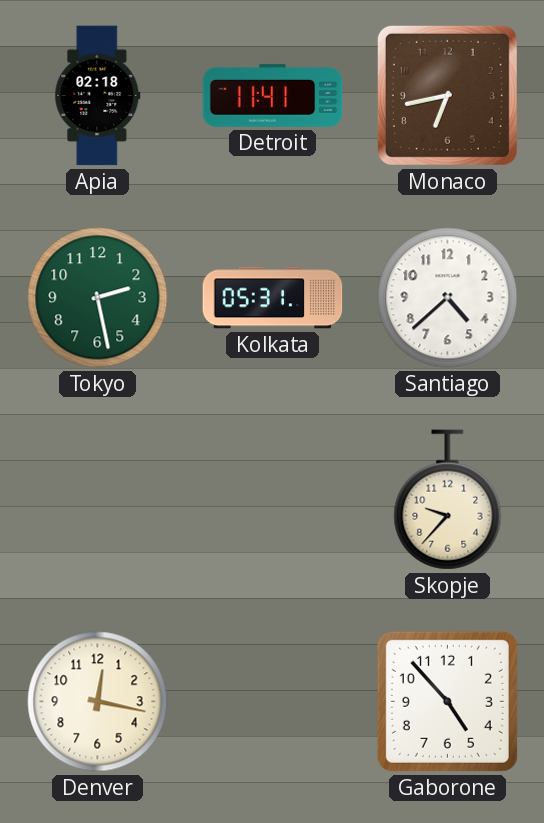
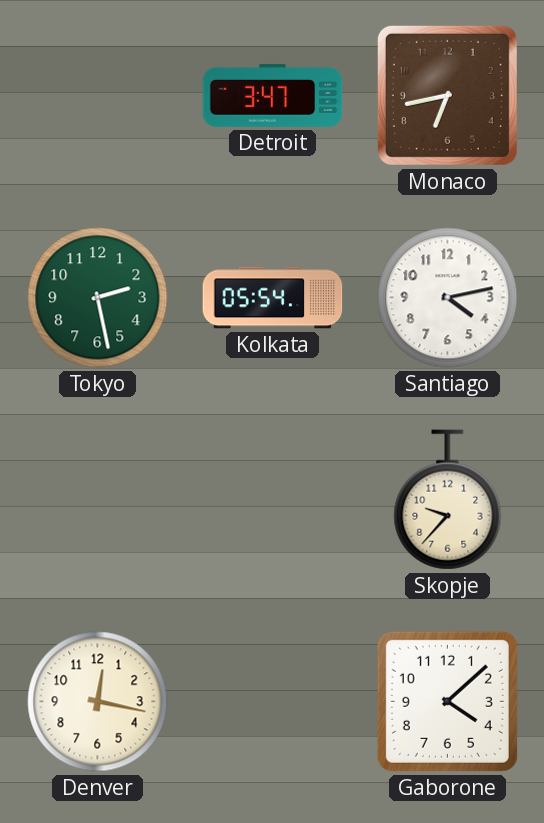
Apia: 02:18 -> none (98, 96)
Detroit: 11:41 -> 3:47 (273, 95)
Kolkata: 05:31 -> 05:54 (273, 298)
Santiago: 4:38 -> 4:13 (448, 298)
Gaborone: 4:53 -> 4:08 (447, 701)
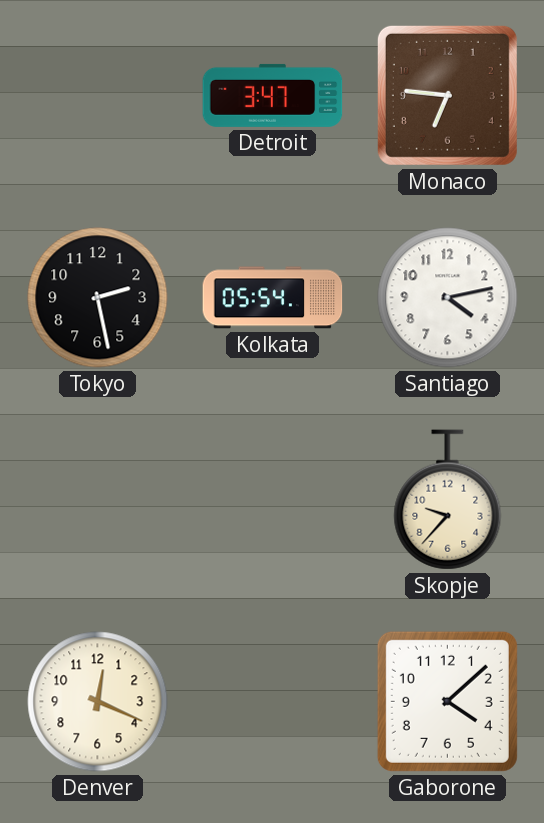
Monaco: 6:43 -> 6:46 (447, 95)
Tokyo dial: green -> black (98, 298)
Denver: 12:17 -> 12:19 (98, 702)
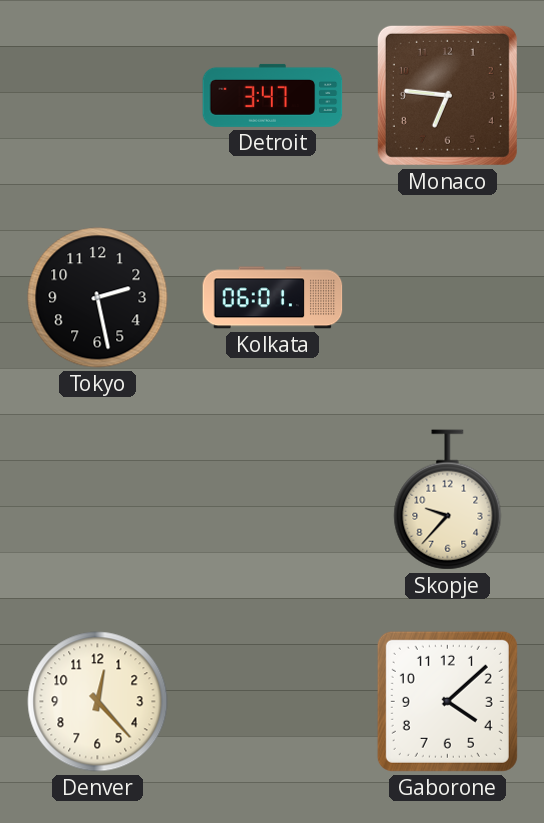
Kolkata: 05:54 -> 06:01 (273, 298)
Santiago: 4:13 -> none (448, 298)
Denver: 12:19 -> 12:23 (98, 702)
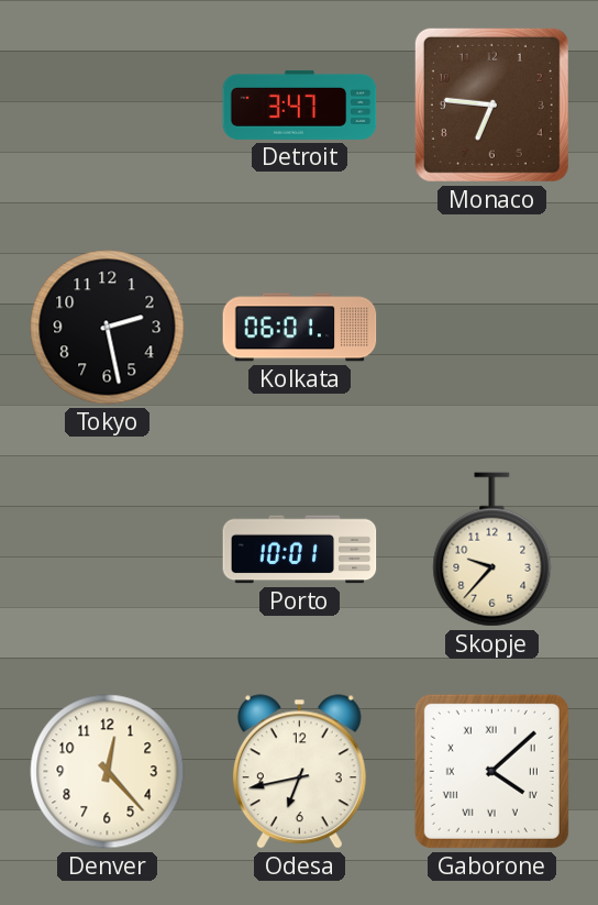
Porto: none -> 10:01 (300, 550)
Odesa: none -> 6:43 (299, 772)
Gaborone numerals: Arabic -> Roman (491, 771)
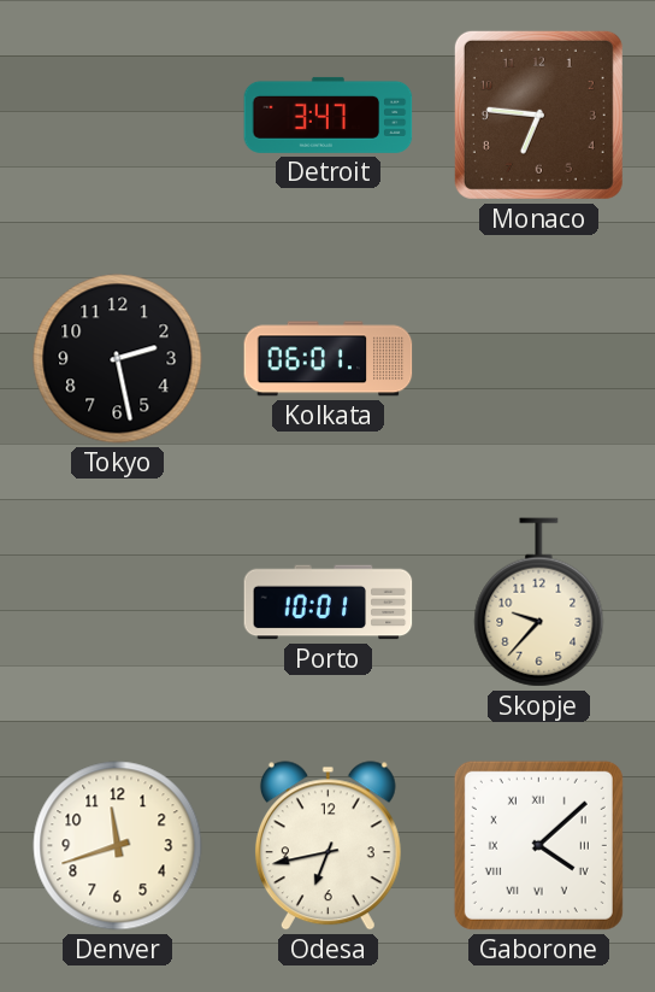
Denver: 12:23 -> 11:42 (118, 846)
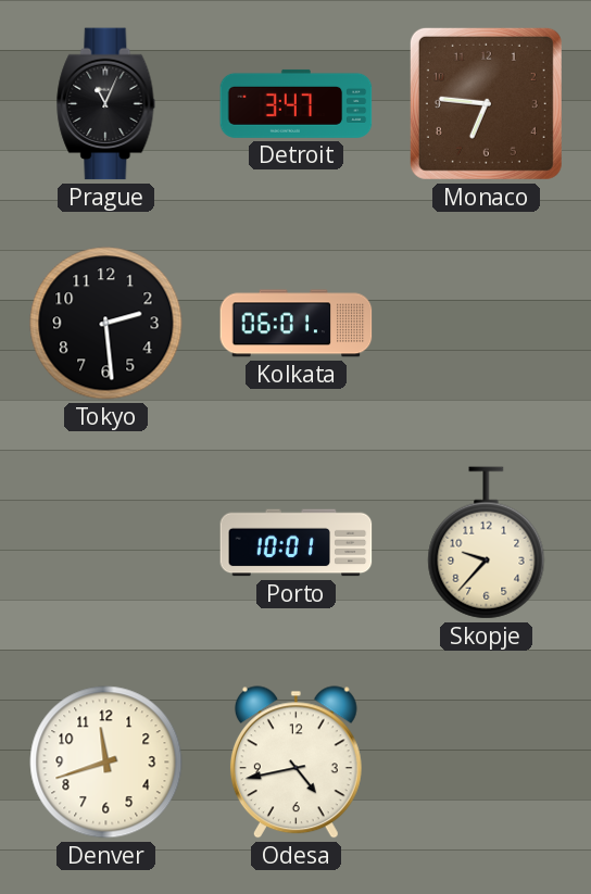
Prague: none -> 11:04 (106, 104)
Tokyo: 2:28 -> 2:29 (106, 324)
Odesa: 6:43 -> 4:43 (295, 763)
Gaborone: 4:08 -> none (538, 845)
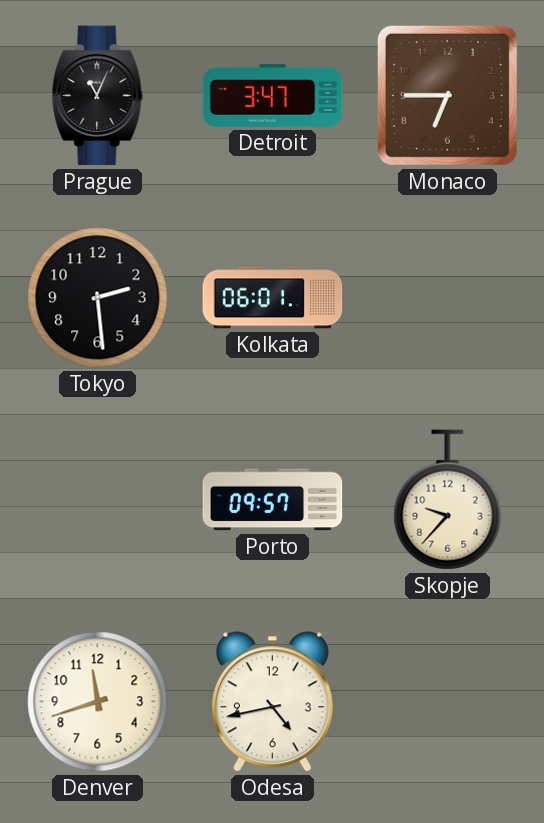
Monaco: 6:46 -> 6:45 (447, 95)
Porto: 10:01 -> 09:57 (273, 500)
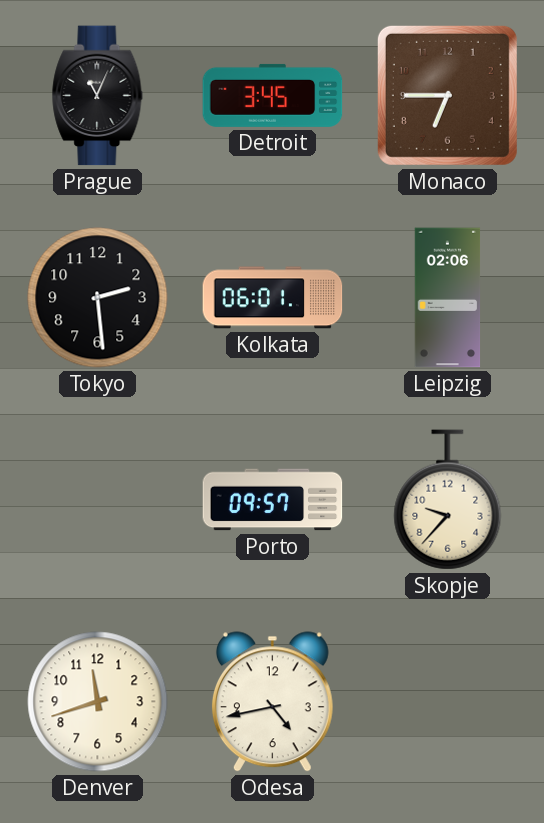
Detroit: 3:47 -> 3:45 (273, 95)
Leipzig: none -> 02:06 (448, 298)
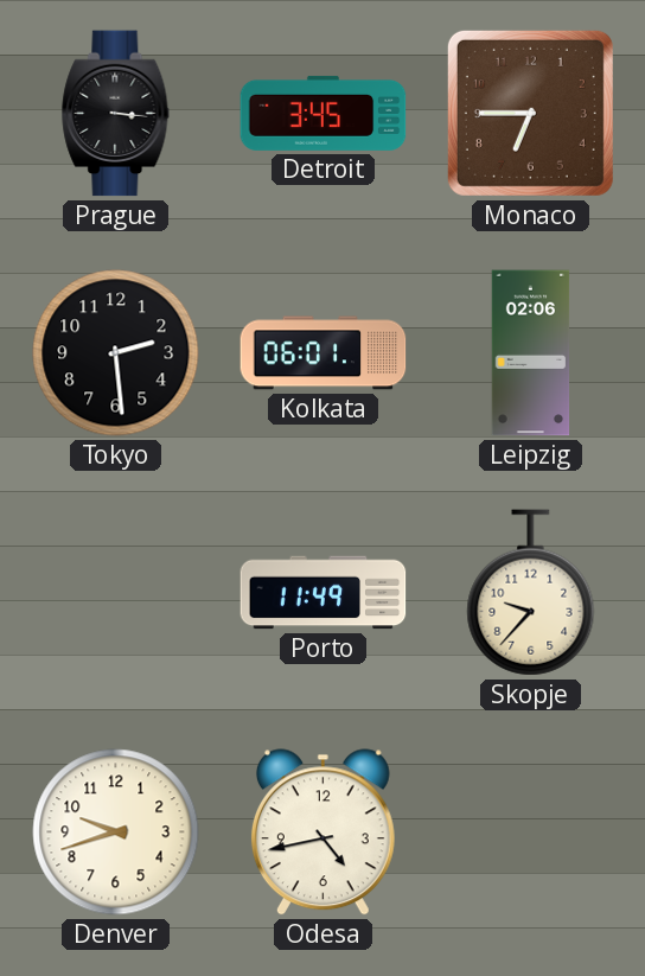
Prague: 11:04 -> 3:16 (116, 114)
Porto: 09:57 -> 11:49 (324, 593)
Denver: 11:42 -> 9:42 (116, 833)
